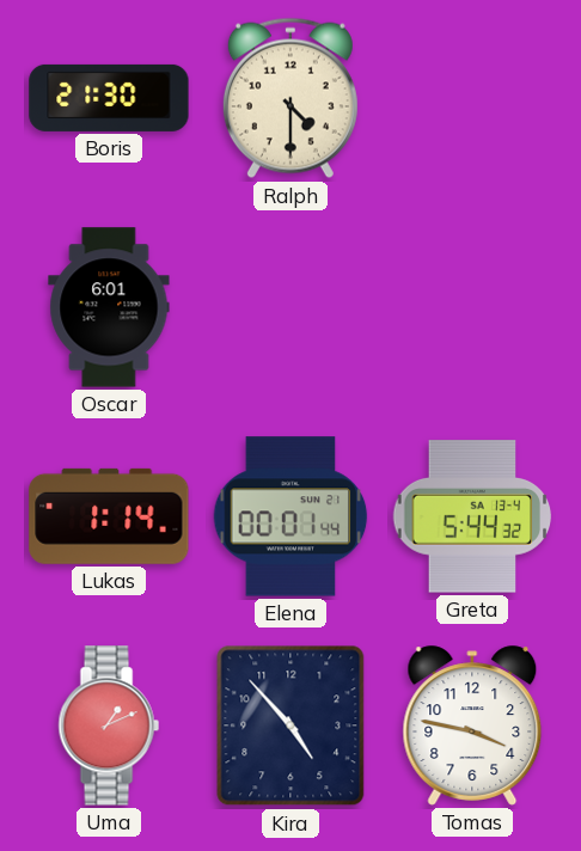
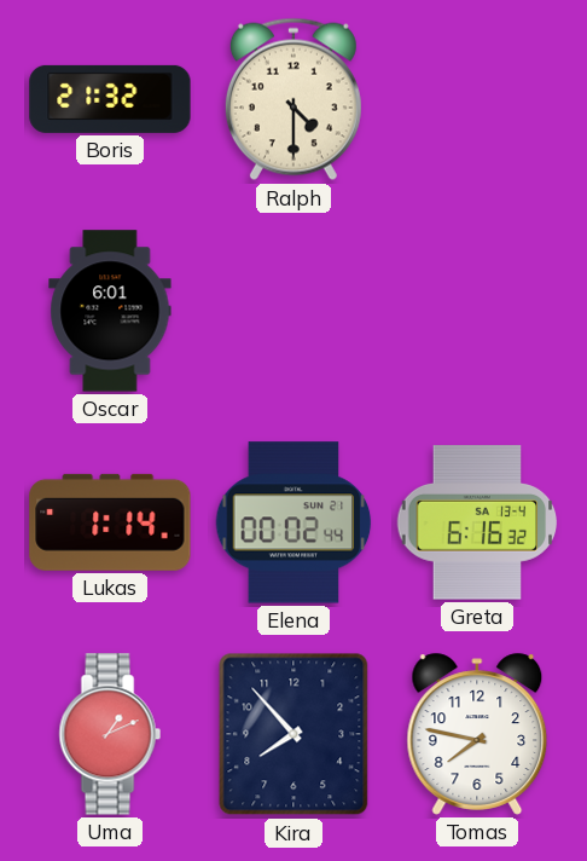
Boris: 21:30 -> 21:32 (110, 99)
Elena: 00:01 -> 00:02 (293, 522)
Greta: 5:44 -> 6:16 (477, 522)
Kira: 4:53 -> 7:53 (293, 734)
Tomas: 3:47 -> 7:47 (477, 734)
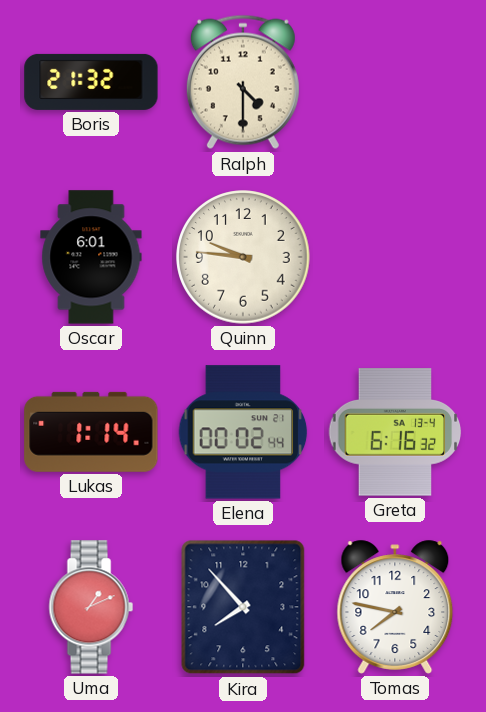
Quinn: none -> 9:46 (243, 257)
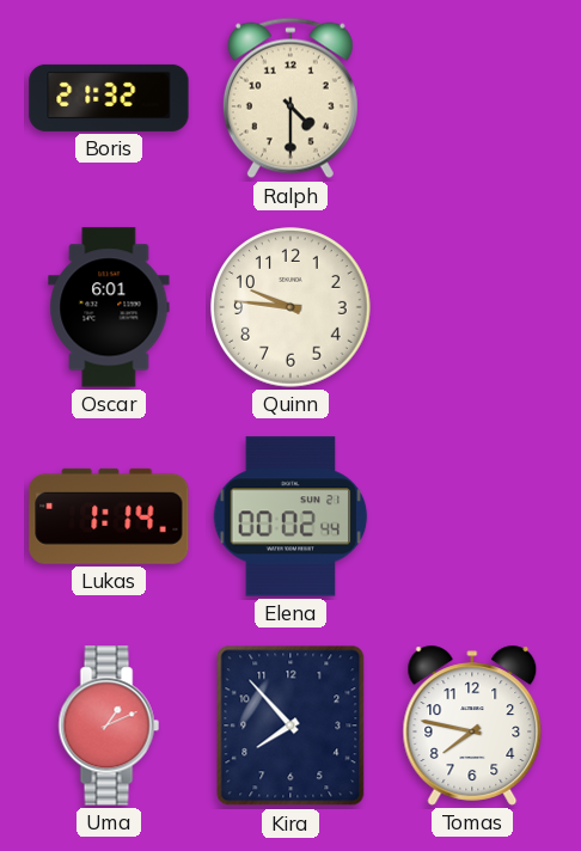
Greta: 6:16 -> none (395, 432)
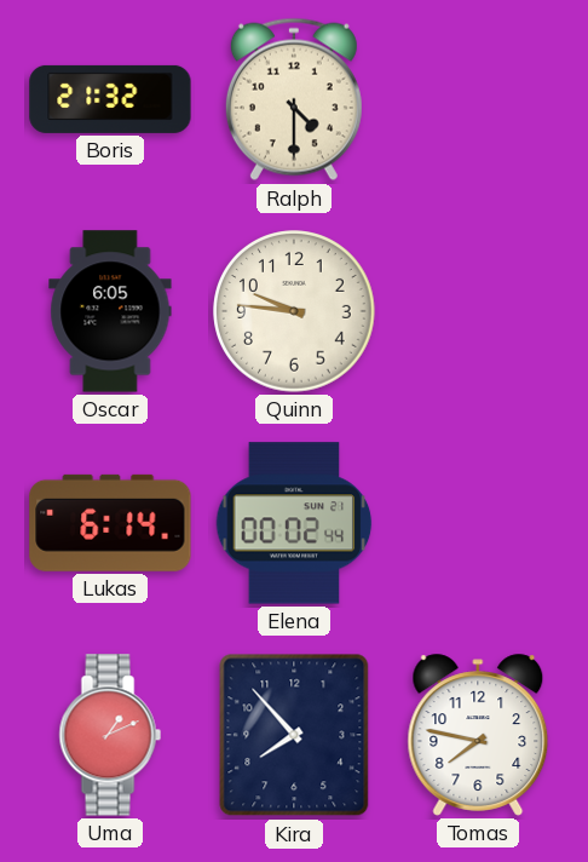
Oscar: 6:01 -> 6:05 (110, 311)
Lukas: 1:14 -> 6:14 (110, 523)
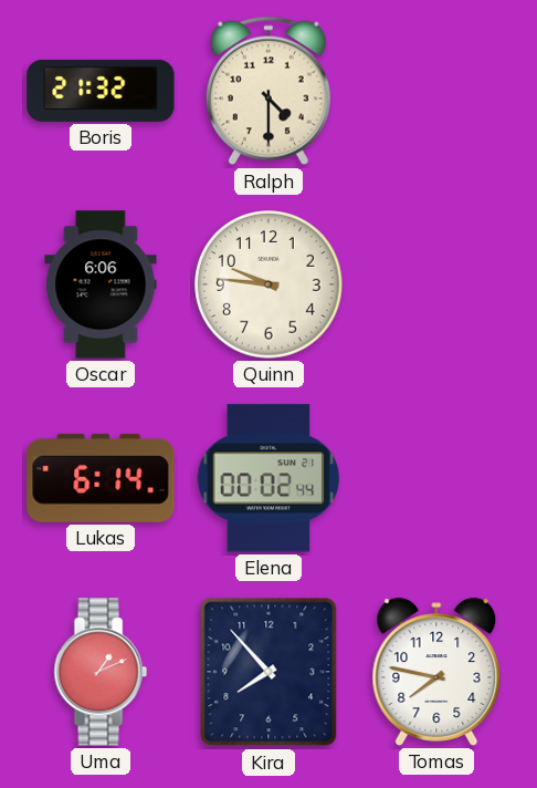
Oscar: 6:05 -> 6:06 (101, 284)
